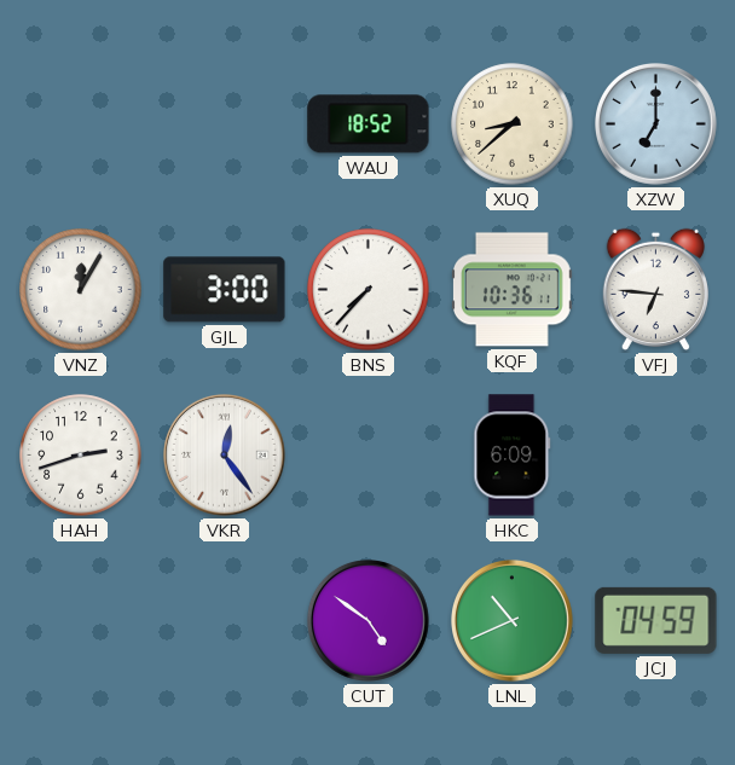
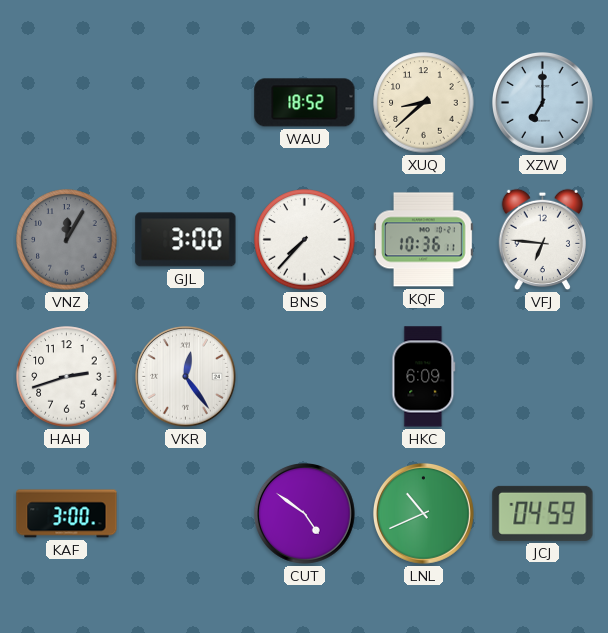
VNZ dial: white -> grey (67, 240)
KAF: none -> 3:00 (67, 514)
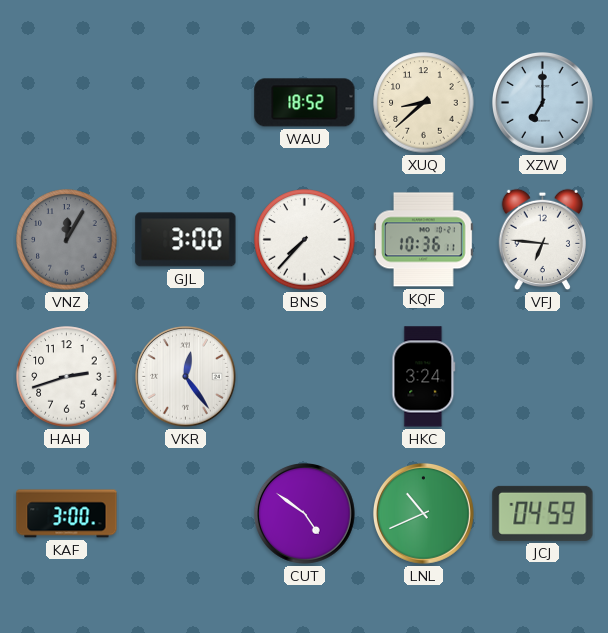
HKC: 6:09 -> 3:24 (424, 377)
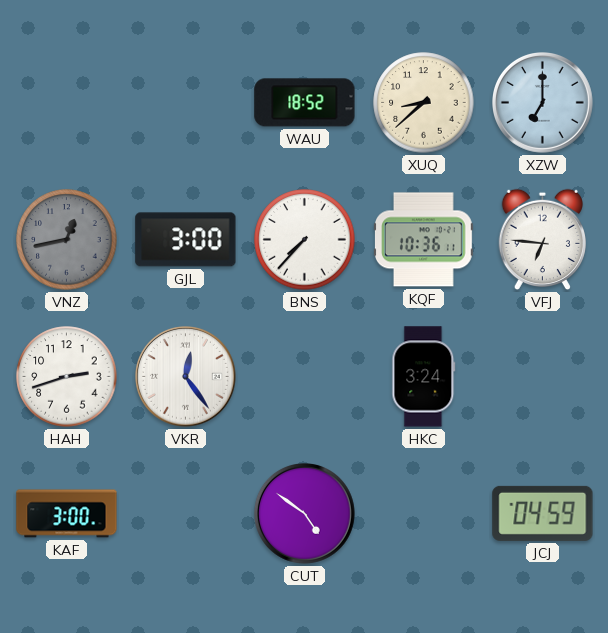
VNZ: 12:05 -> 12:43 (67, 240)
LNL: 10:41 -> none (424, 514)
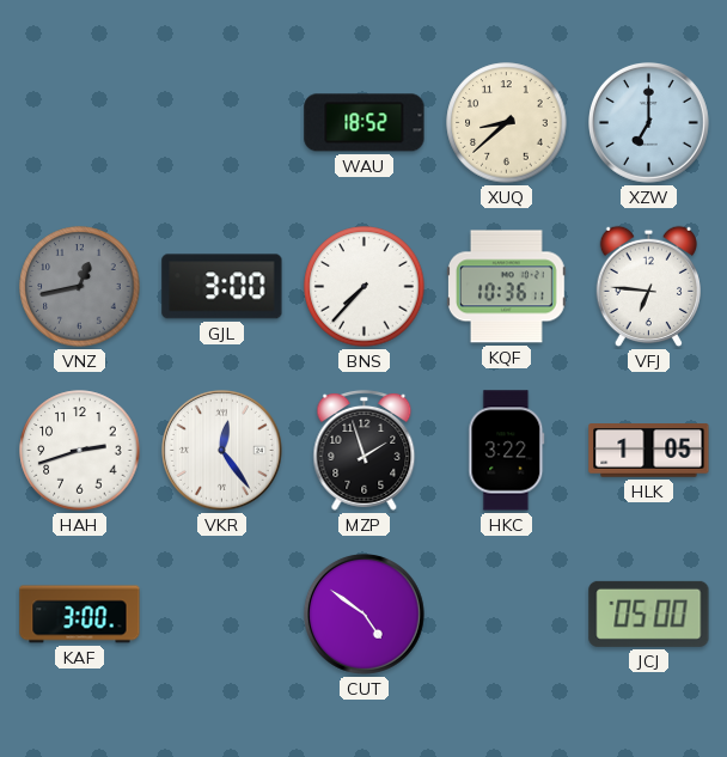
MZP: none -> 1:57 (365, 450)
HKC: 3:24 -> 3:22 (507, 451)
HLK: none -> 1:05 (649, 451)
JCJ: 04:59 -> 05:00 (649, 613)
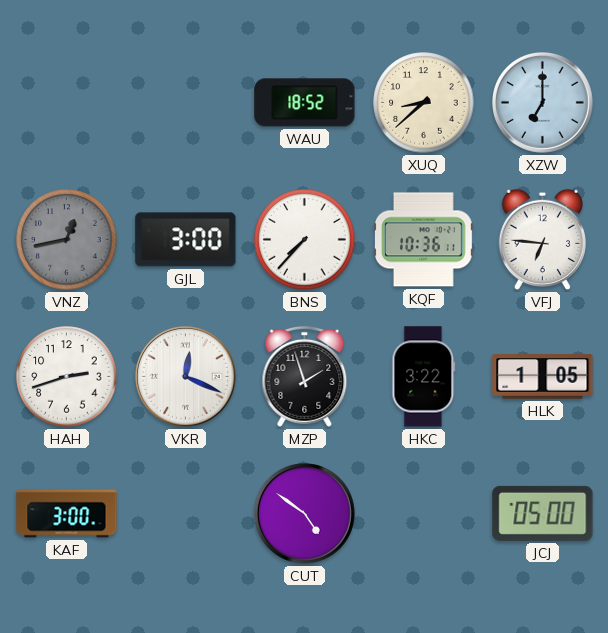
VKR: 12:24 -> 12:19 (186, 377)
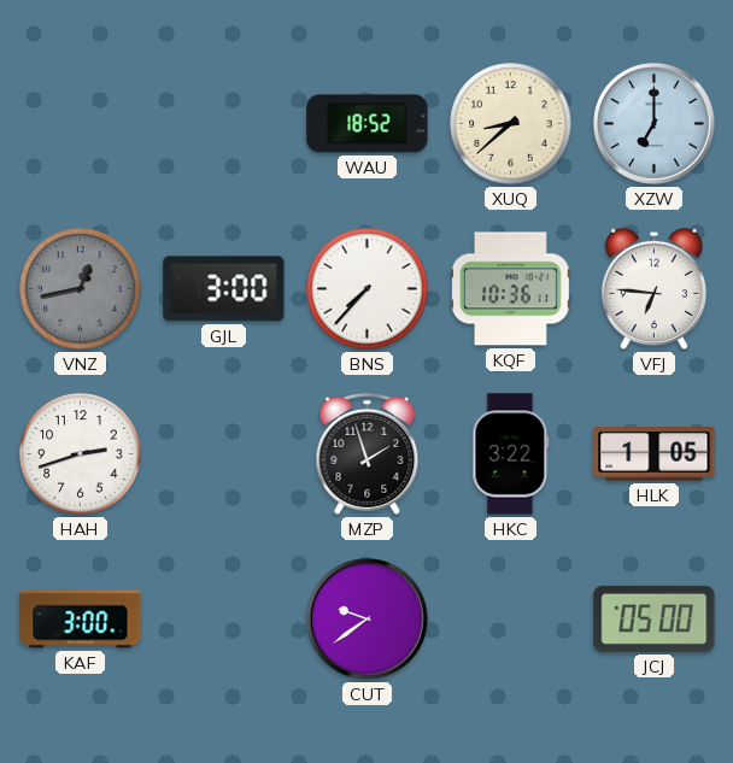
VKR: 12:19 -> none (186, 377)
CUT: 4:51 -> 9:39 (368, 620)
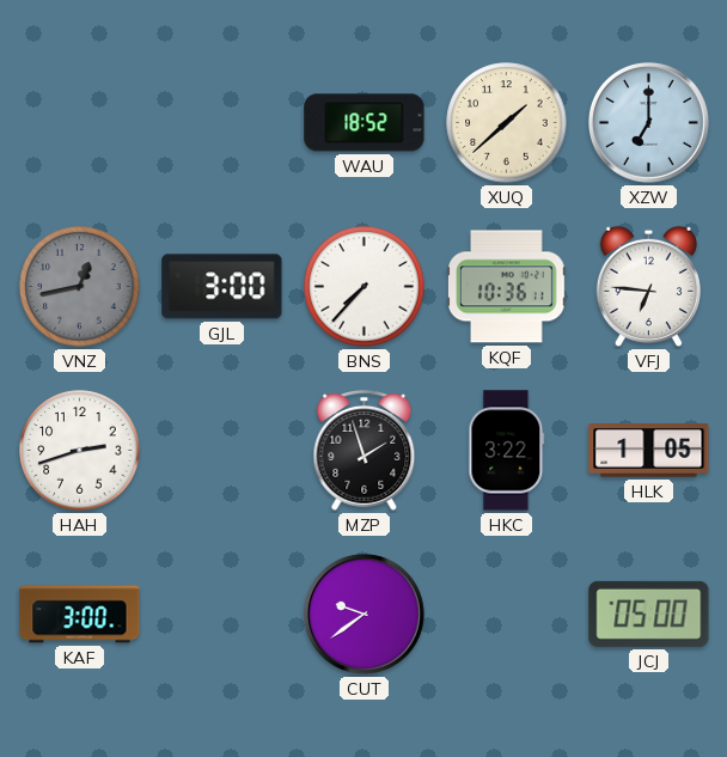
XUQ: 8:38 -> 1:38 (507, 123)
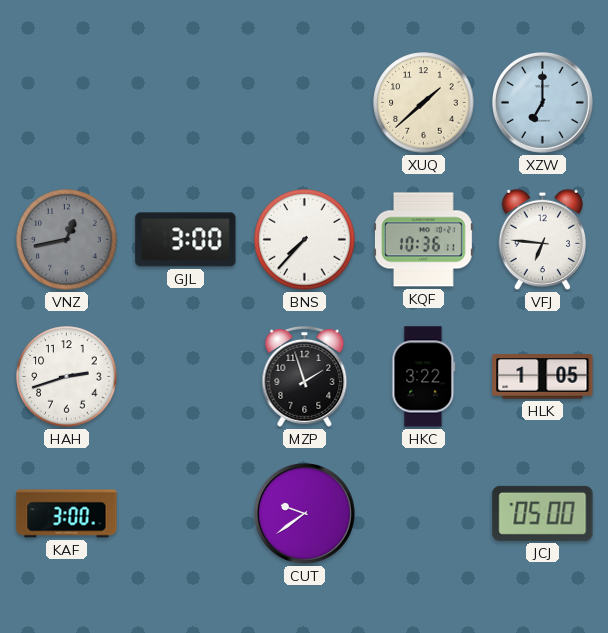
WAU: 18:52 -> none (365, 123)
